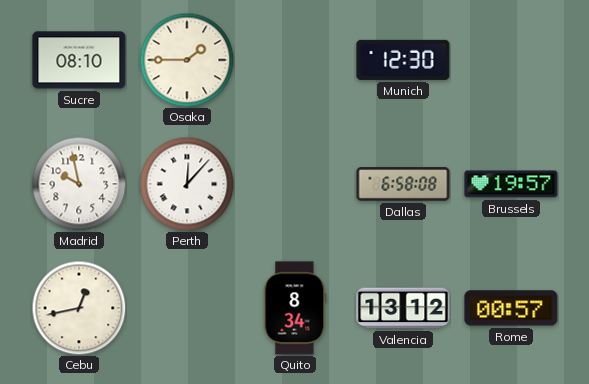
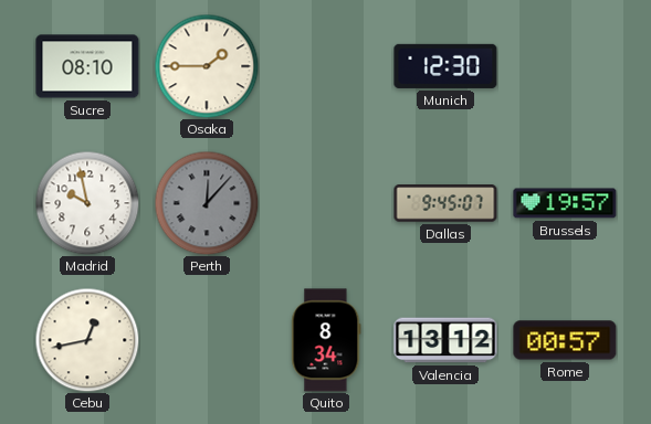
Perth dial: white -> grey (207, 203)
Dallas: 6:58 -> 9:45 (445, 203)
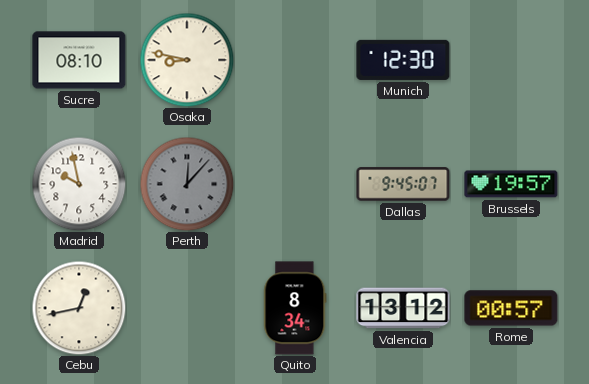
Osaka: 1:45 -> 8:47 (187, 60)
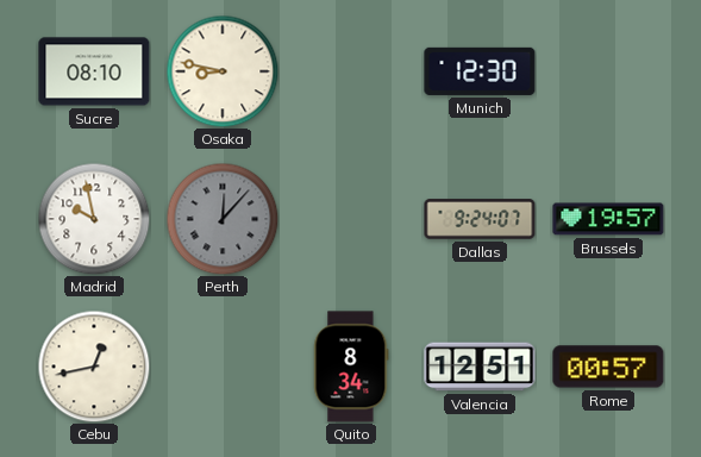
Dallas: 9:45 -> 9:24 (480, 219)
Valencia: 13:12 -> 12:51 (480, 367)
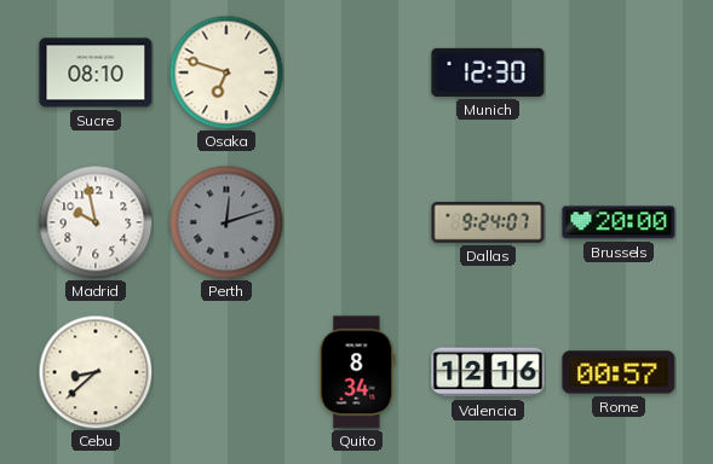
Osaka: 8:47 -> 6:48 (226, 72)
Perth: 12:07 -> 12:12 (226, 222)
Brussels: 19:57 -> 20:00 (619, 222)
Cebu: 12:43 -> 8:38 (96, 372)
Valencia: 12:51 -> 12:16 (488, 372)
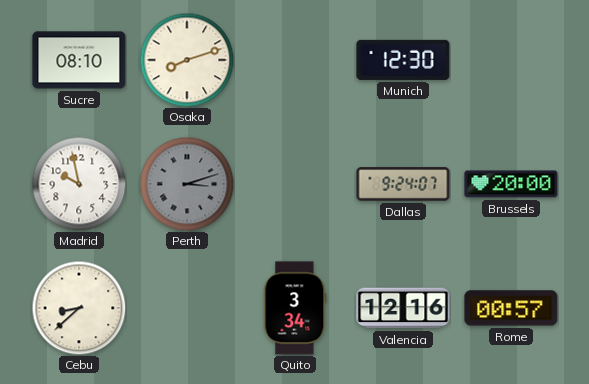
Osaka: 6:48 -> 8:12 (187, 60)
Perth: 12:12 -> 3:12 (187, 184)
Quito: 8:34 -> 3:34 (295, 308)
